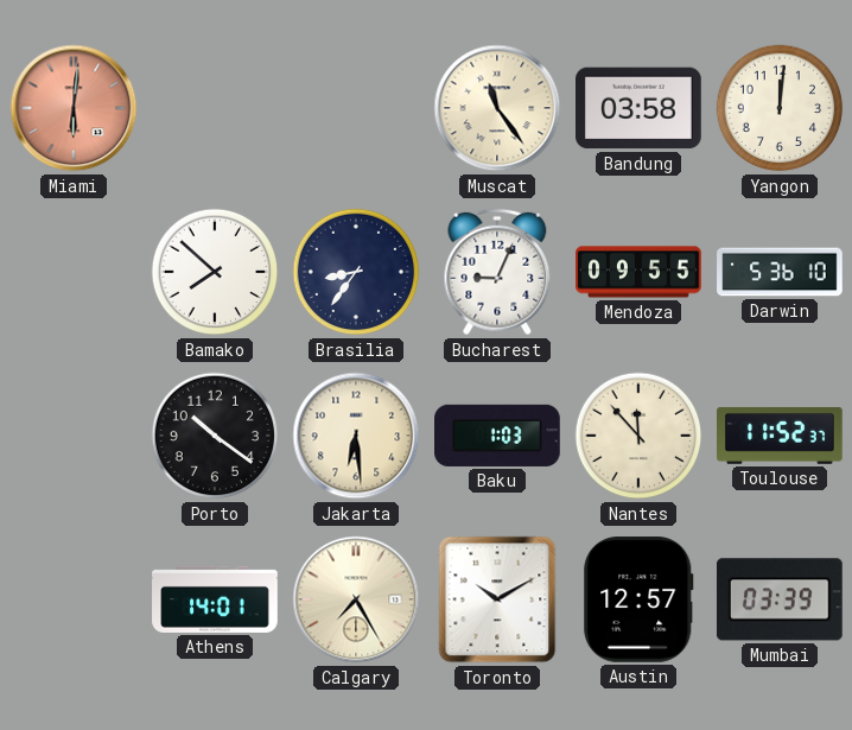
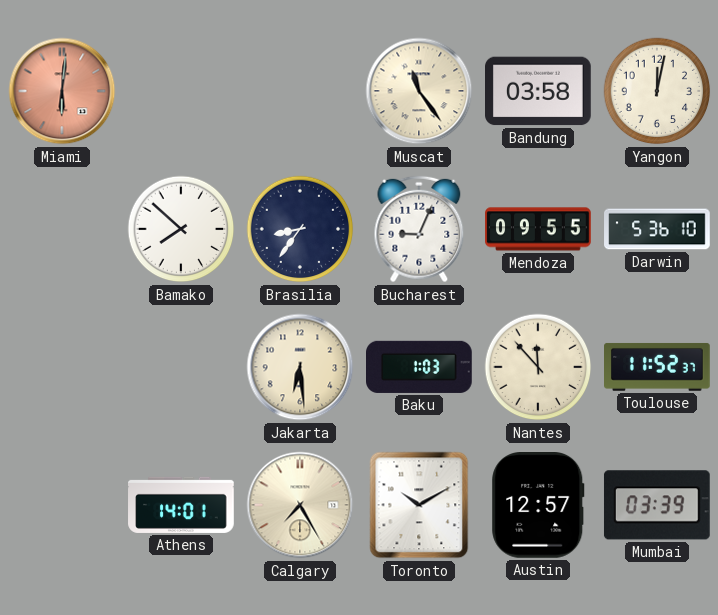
Yangon: 12:01 -> 12:02 (657, 91)
Porto: 10:21 -> none (215, 436)
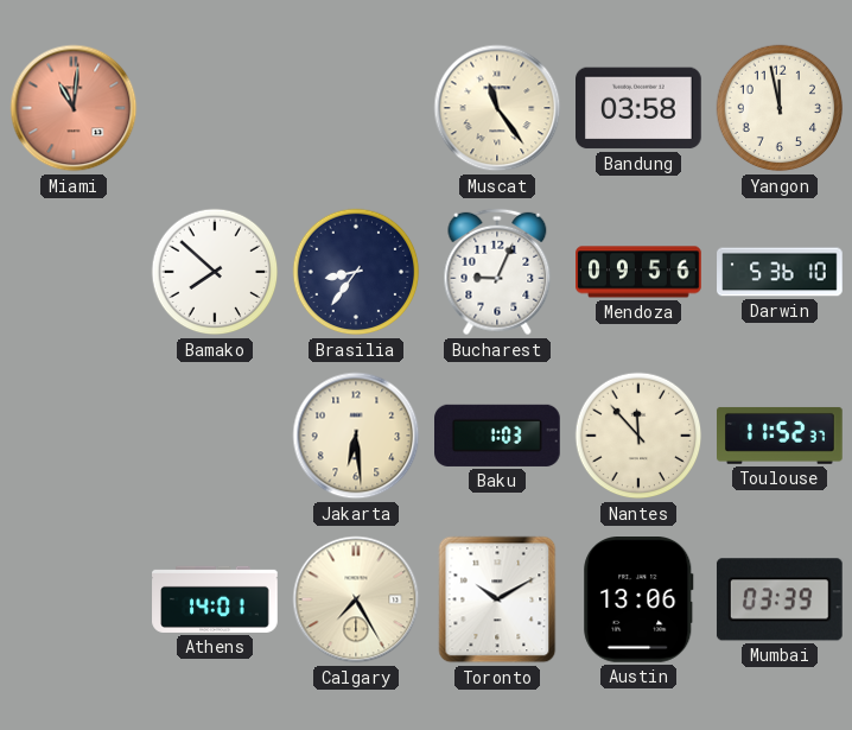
Miami: 6:01 -> 11:01 (74, 108)
Yangon: 12:02 -> 11:58 (780, 108)
Mendoza: 09:55 -> 09:56 (638, 272)
Austin: 12:57 -> 13:06 (638, 601)
